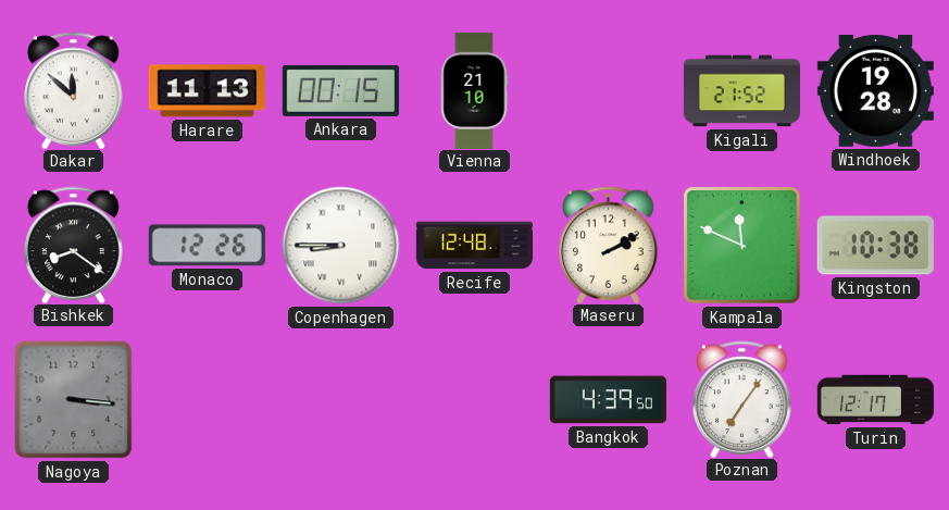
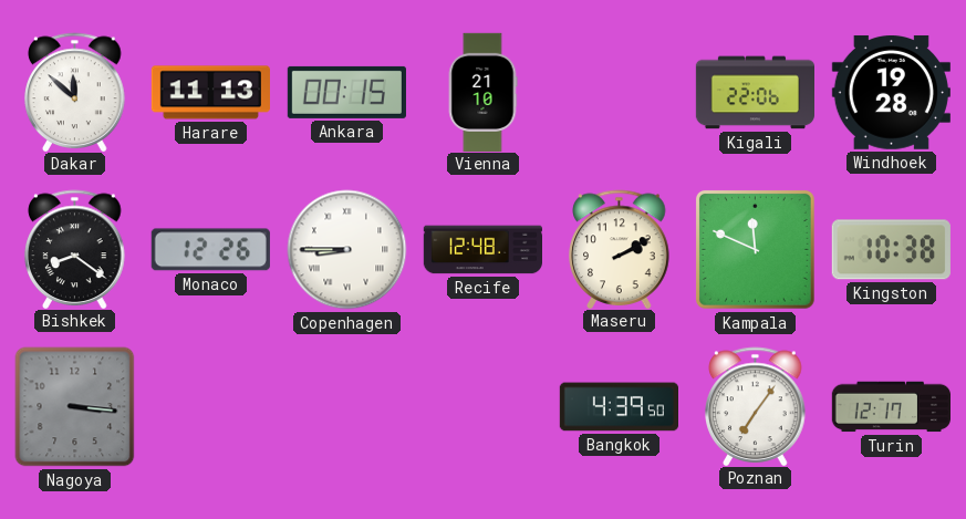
Kigali: 21:52 -> 22:06 (755, 93)
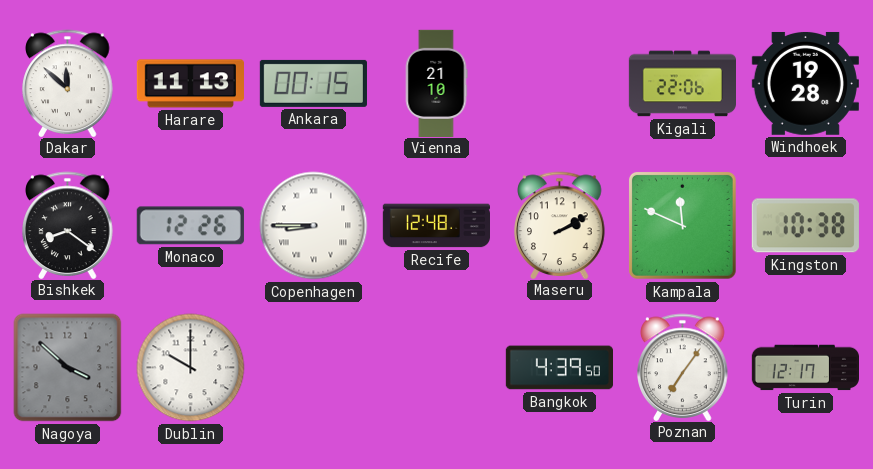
Nagoya: 3:16 -> 3:52 (68, 368)
Dublin: none -> 10:00 (191, 368)
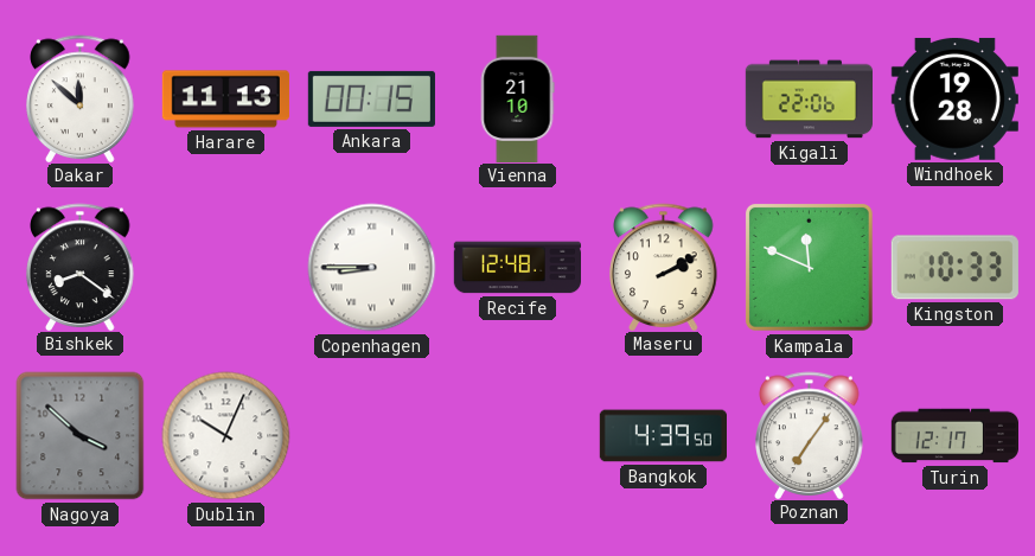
Monaco: 12:26 -> none (190, 226)
Kingston: 10:38 -> 10:33 (954, 268)
Dublin: 10:00 -> 10:04 (226, 436)
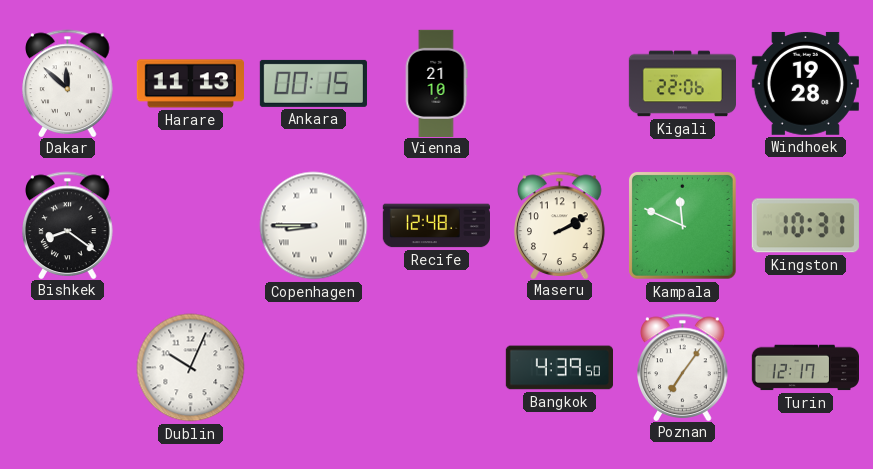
Kingston: 10:33 -> 10:31 (805, 226)
Nagoya: 3:52 -> none (81, 436)
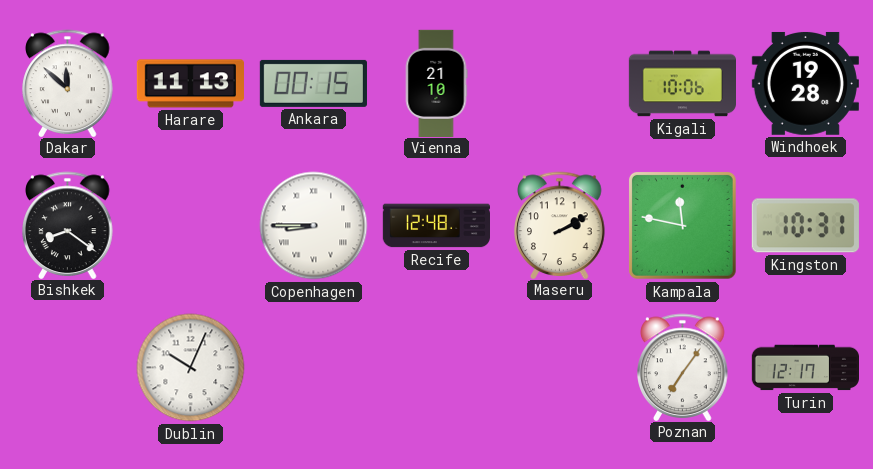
Kigali: 22:06 -> 10:06 (682, 84)
Kampala: 11:49 -> 11:47 (682, 225)
Bangkok: 4:39 -> none (559, 368)
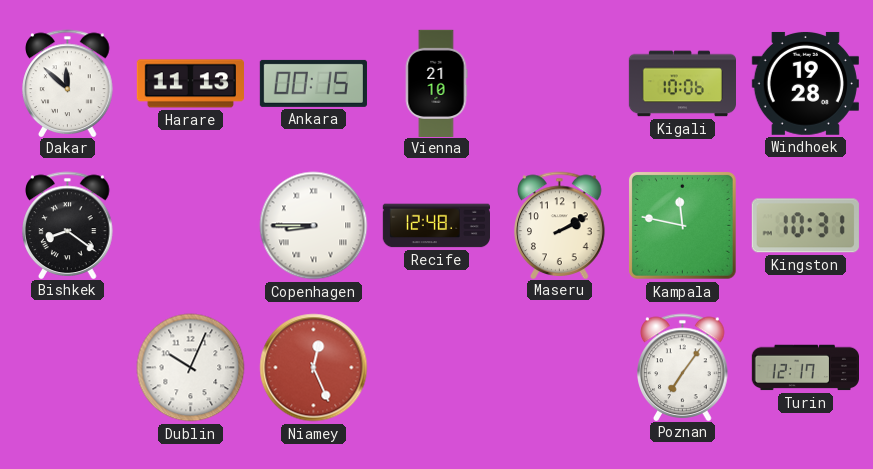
Niamey: none -> 12:26 (314, 368)
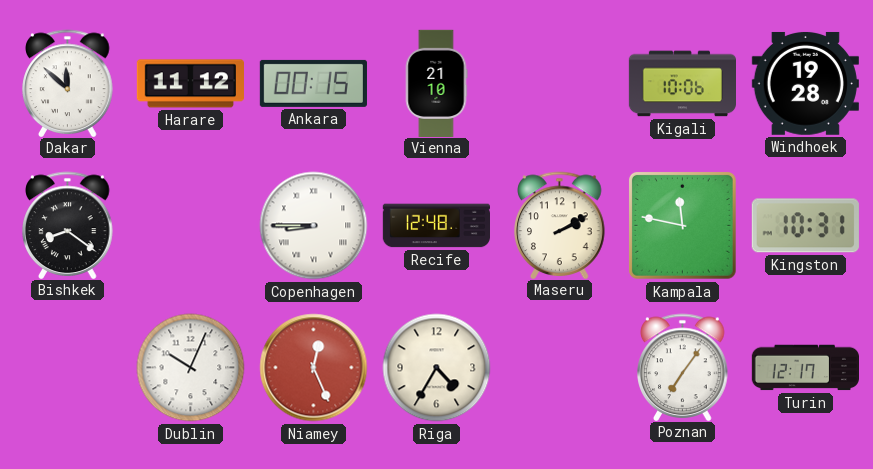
Harare: 11:13 -> 11:12 (190, 84)
Riga: none -> 4:35 (437, 368)
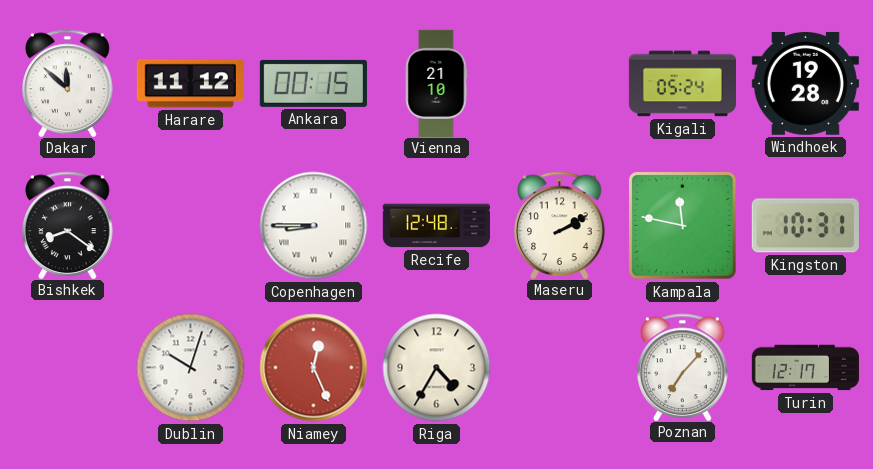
Kigali: 10:06 -> 05:24 (682, 84)
Dublin: 10:04 -> 10:03 (191, 368)
Poznan: 7:06 -> 7:07 (683, 367)
